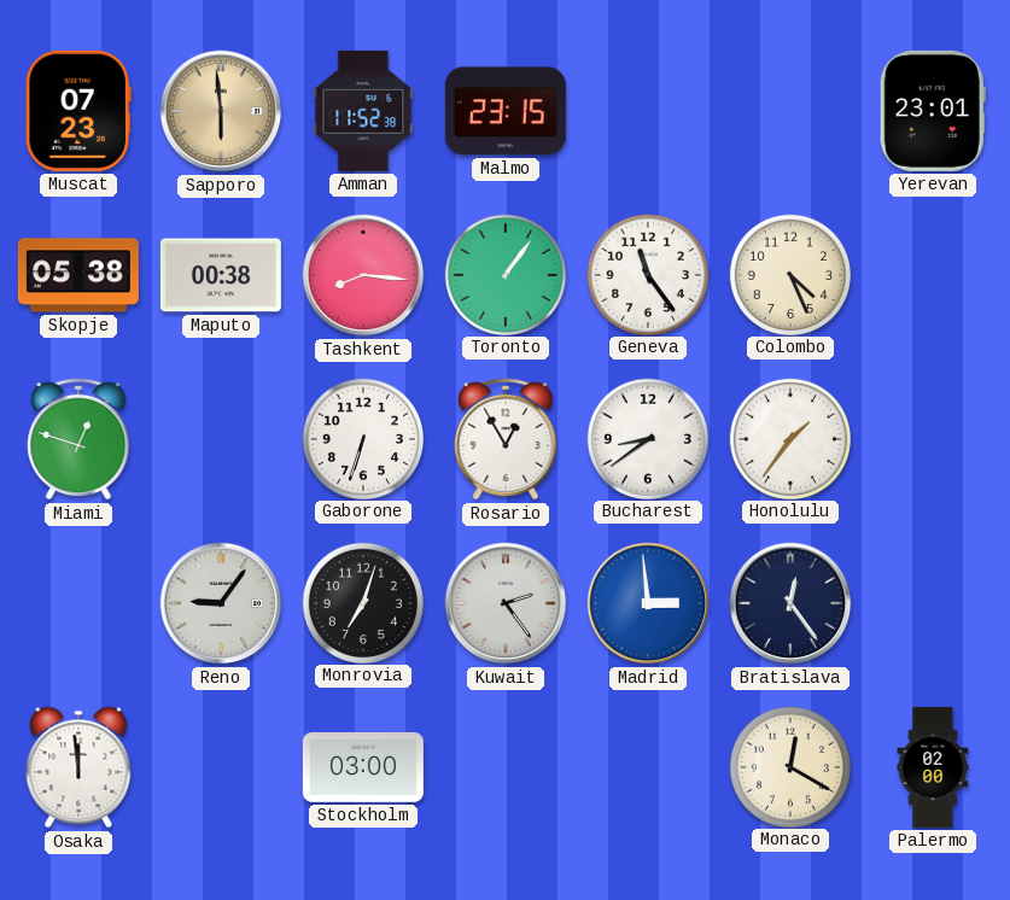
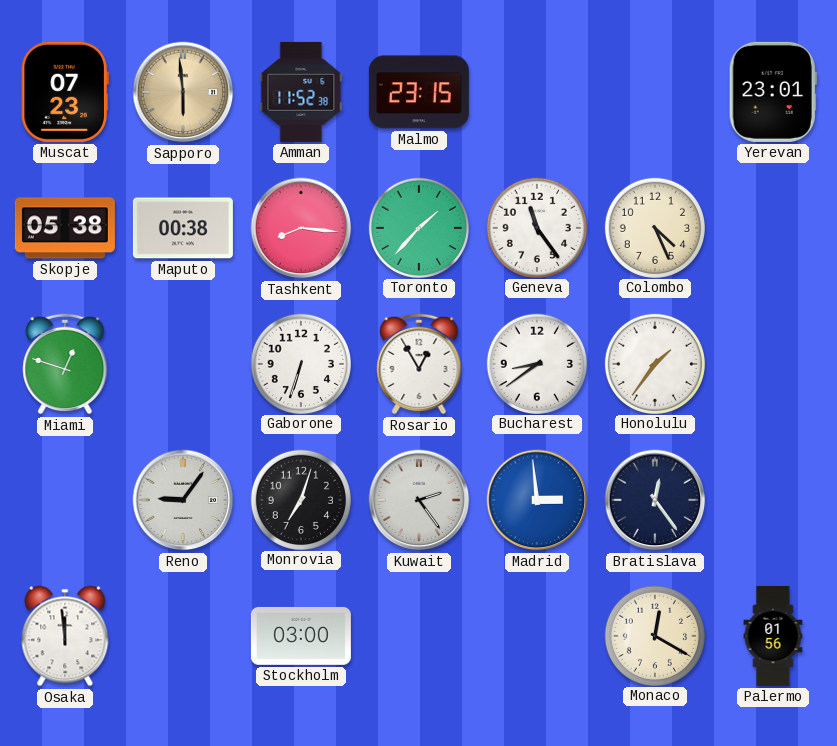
Toronto: 1:06 -> 1:37 (418, 227)
Palermo: 02:00 -> 01:56 (773, 636)
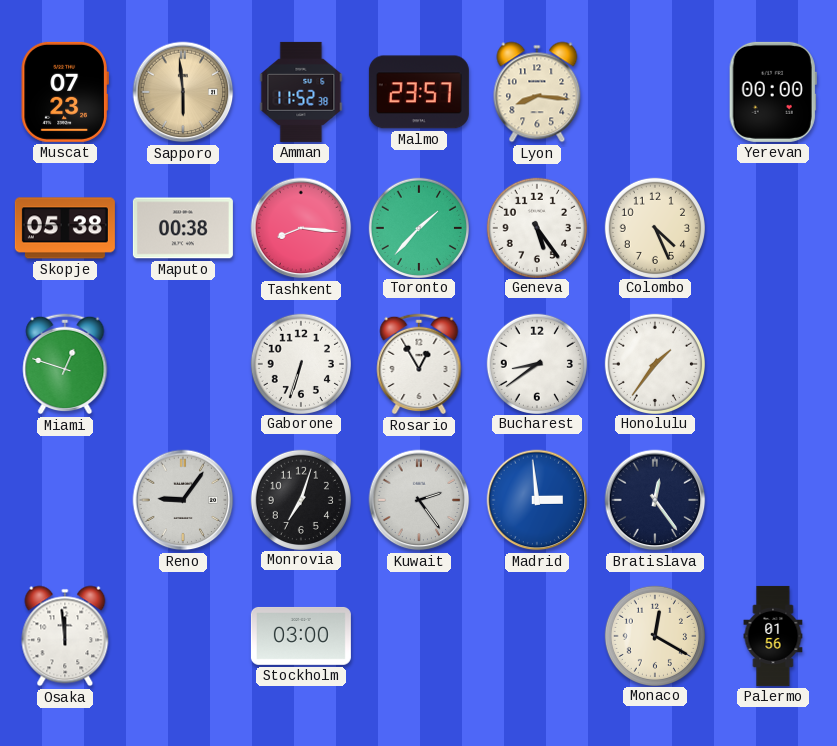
Malmo: 23:15 -> 23:57 (419, 92)
Lyon: none -> 8:16 (537, 92)
Yerevan: 23:01 -> 00:00 (773, 92)
Geneva: 11:24 -> 5:24 (536, 227)
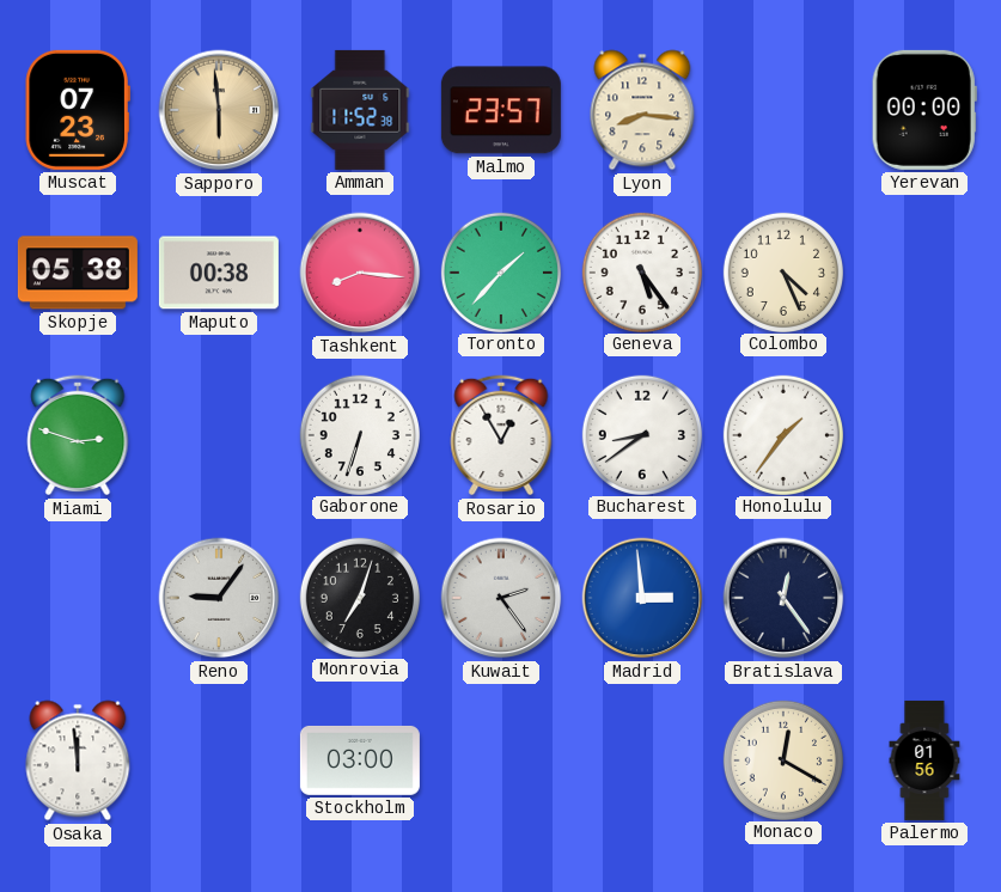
Miami: 12:48 -> 2:48 (78, 435)
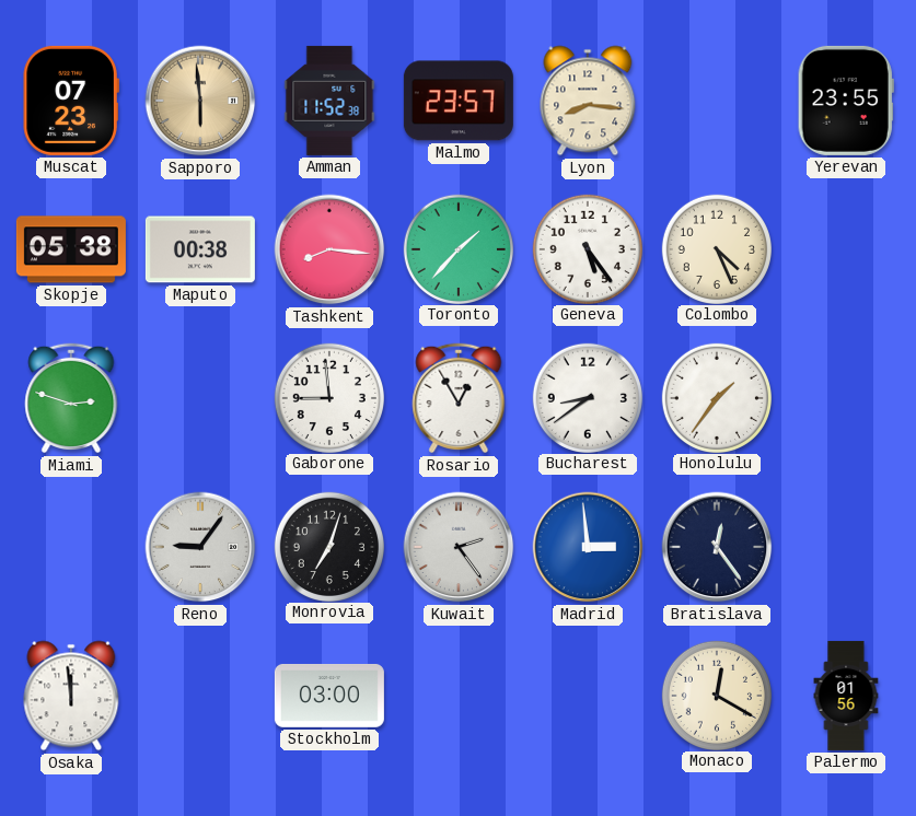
Yerevan: 00:00 -> 23:55 (846, 101)
Gaborone: 6:33 -> 8:59 (328, 397)
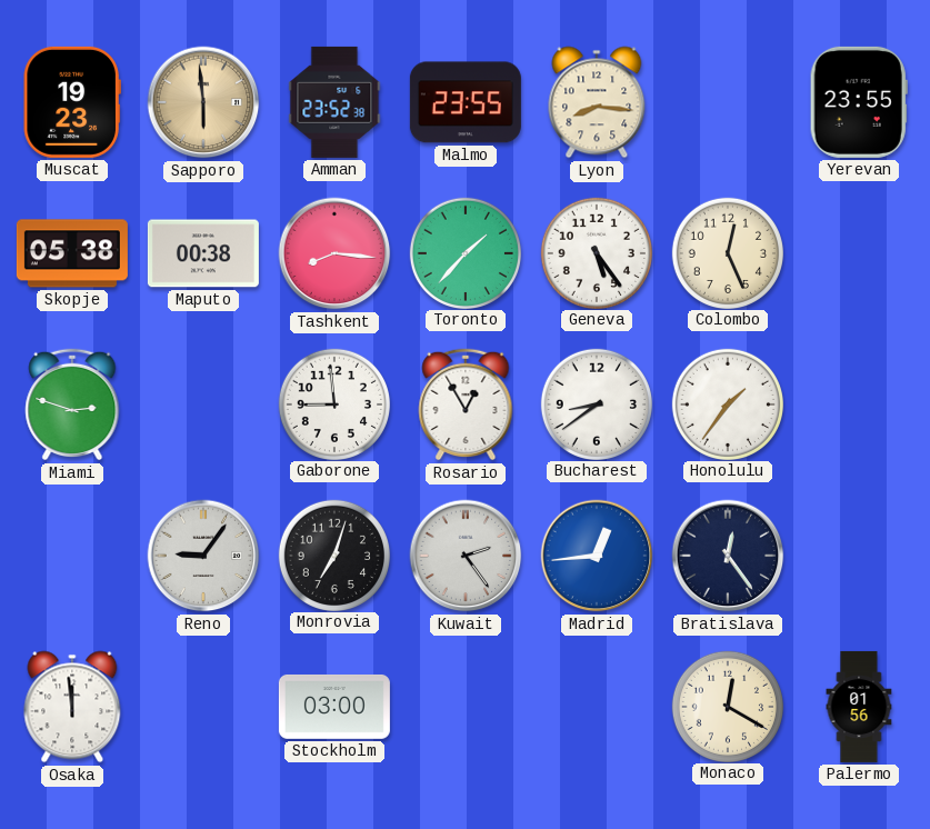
Muscat: 07:23 -> 19:23 (72, 102)
Amman: 11:52 -> 23:52 (334, 102)
Malmo: 23:57 -> 23:55 (466, 102)
Colombo: 4:26 -> 12:26 (727, 252)
Madrid: 2:59 -> 12:44 (597, 556)
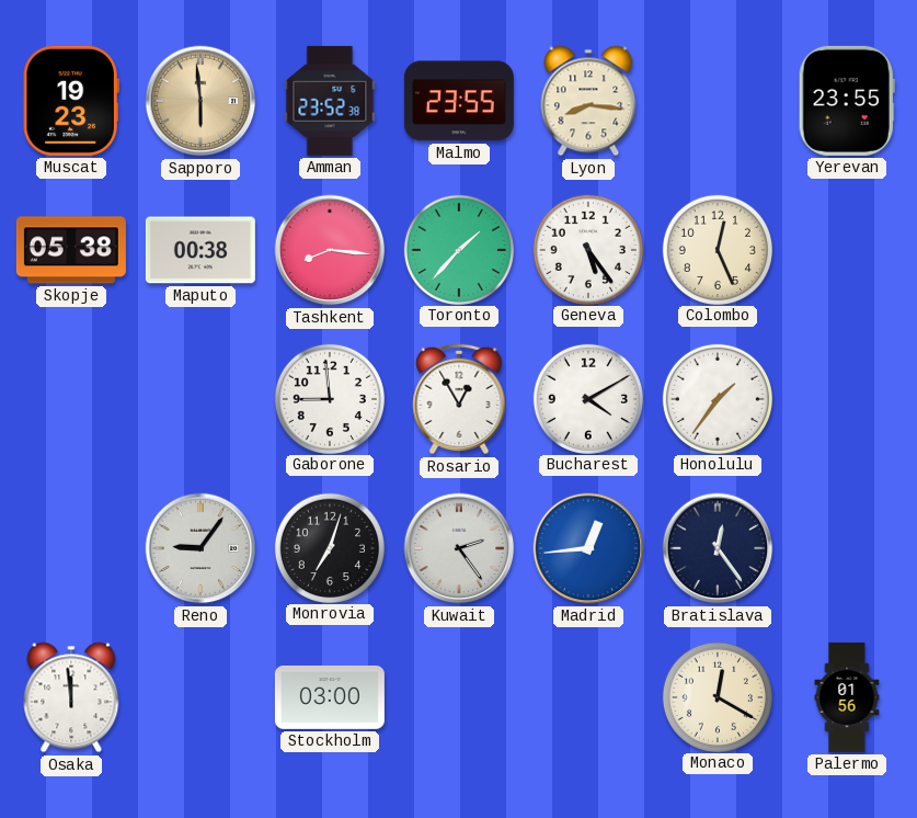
Miami: 2:48 -> none (72, 404)
Bucharest: 8:39 -> 4:10 (587, 398)
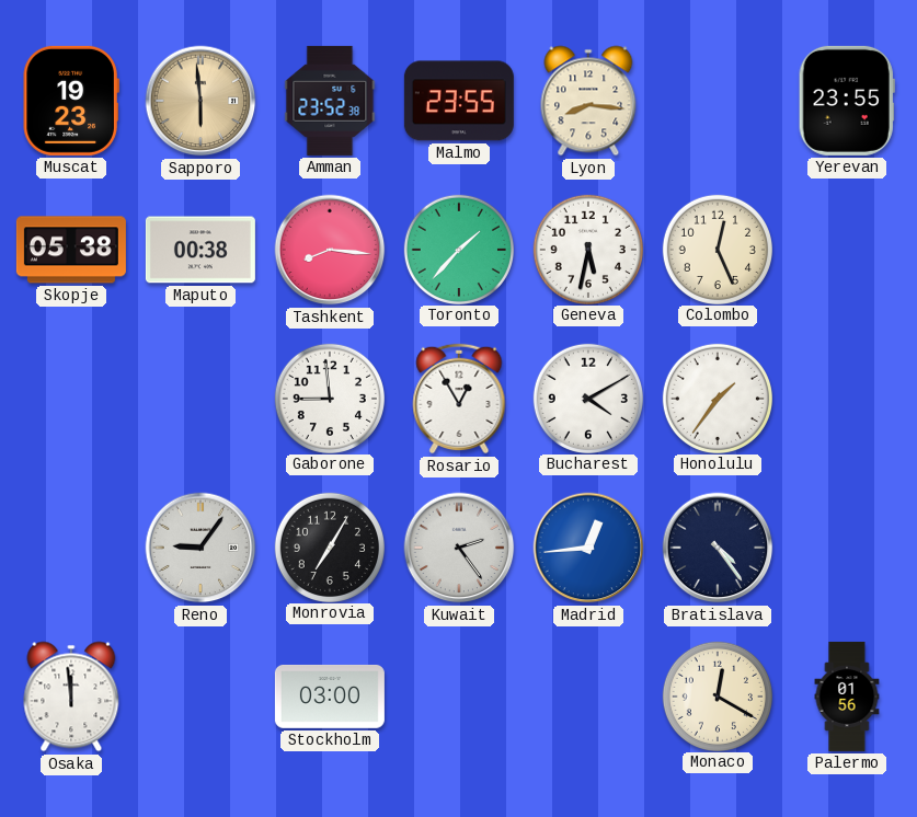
Geneva: 5:24 -> 5:32 (587, 249)
Monrovia: 7:03 -> 7:05 (329, 546)
Bratislava: 12:24 -> 4:24 (718, 548)
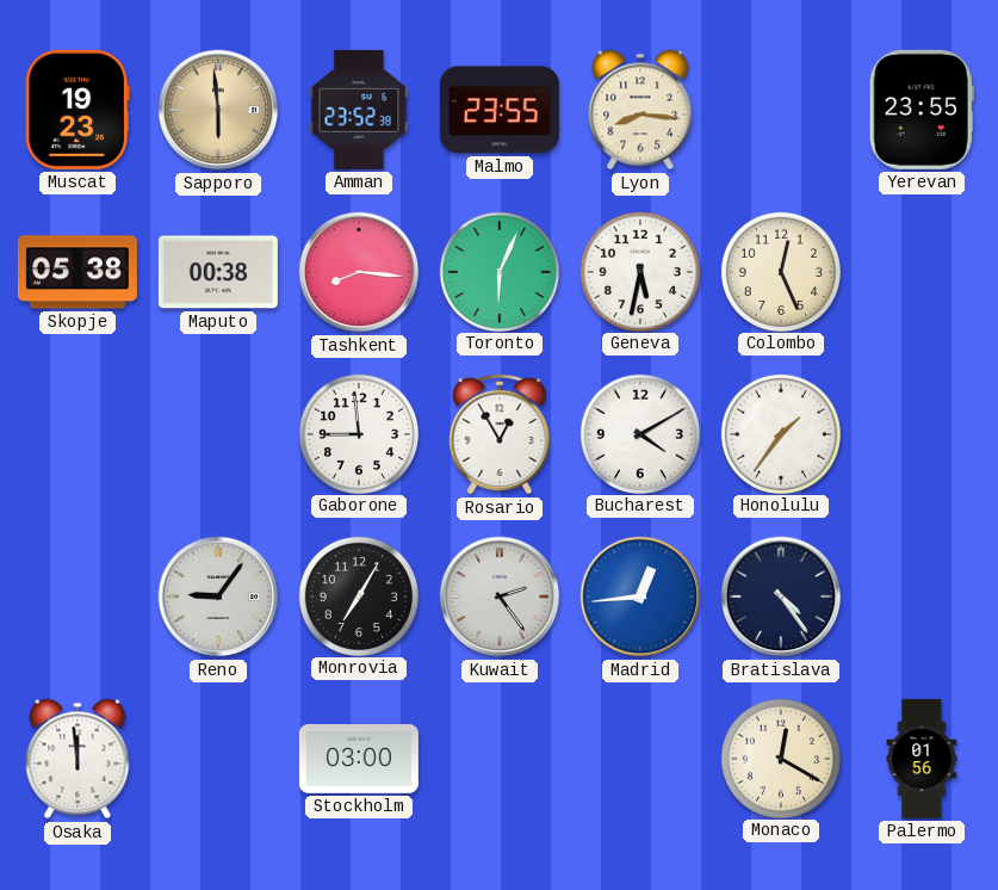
Toronto: 1:37 -> 6:04 (498, 271)
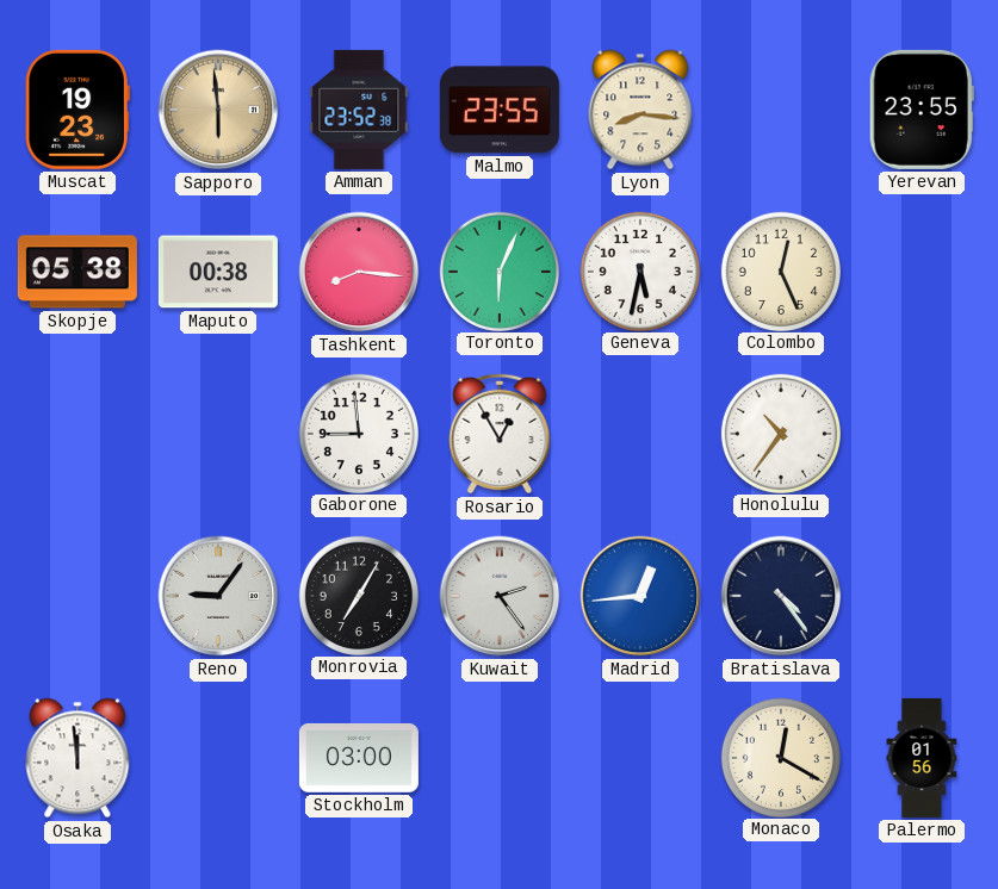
Bucharest: 4:10 -> none (639, 433)
Honolulu: 1:36 -> 10:36 (780, 433)
